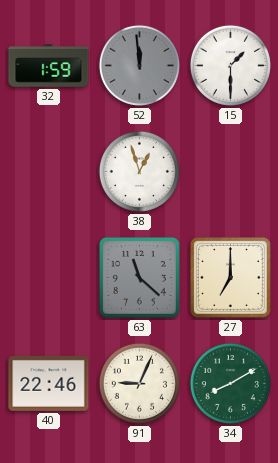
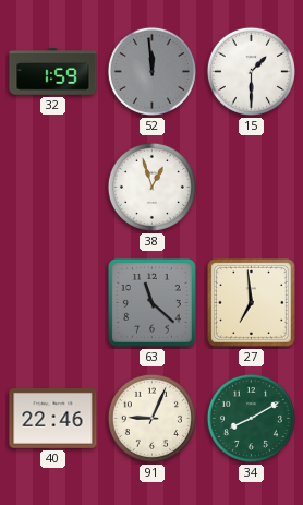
27: 7:00 -> 6:59 (251, 302)
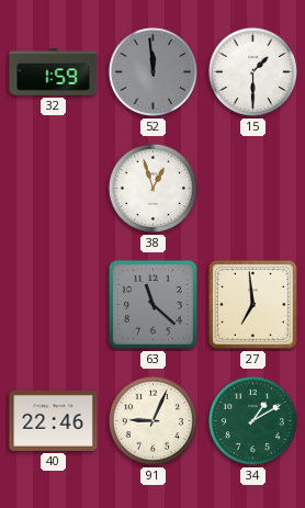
34: 8:10 -> 1:10 (252, 420)
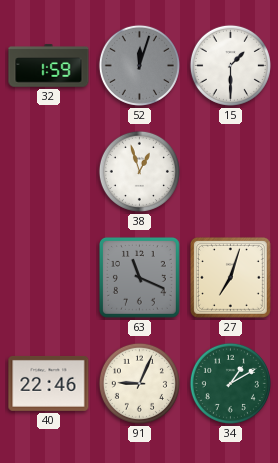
52: 11:59 -> 12:03 (139, 65)
63: 11:22 -> 11:19 (139, 277)
27: 6:59 -> 7:03 (230, 277)
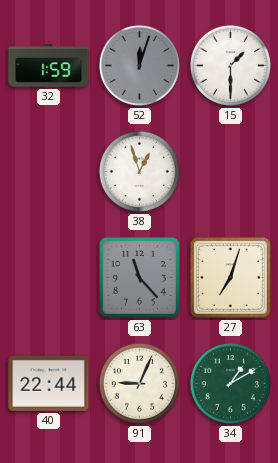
63: 11:19 -> 11:23 (139, 277)
40: 22:46 -> 22:44 (49, 383)
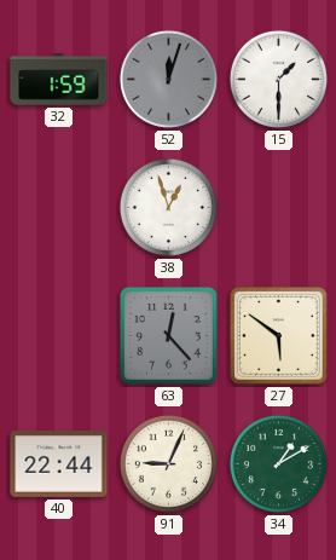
63: 11:23 -> 12:23 (168, 335)
27: 7:03 -> 5:51 (278, 335)
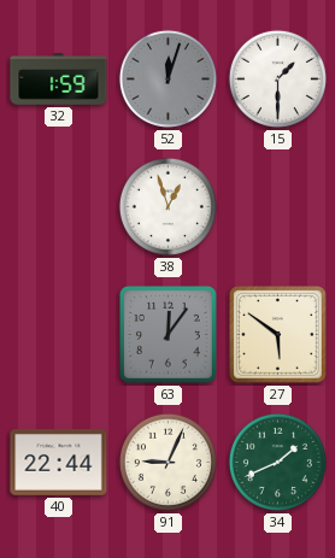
63: 12:23 -> 12:06 (167, 334)
34: 1:10 -> 1:41 (277, 462)
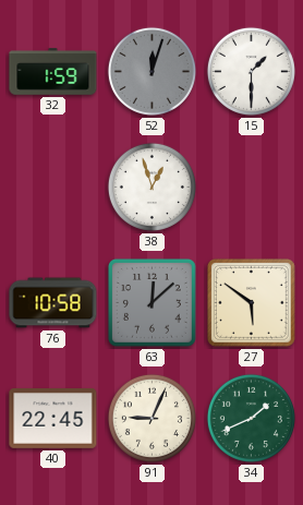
76: none -> 10:58 (53, 303)
63: 12:06 -> 12:08 (152, 302)
40: 22:44 -> 22:45 (53, 418)
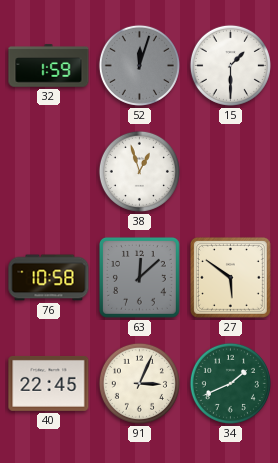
91: 9:04 -> 3:04 (139, 383)
